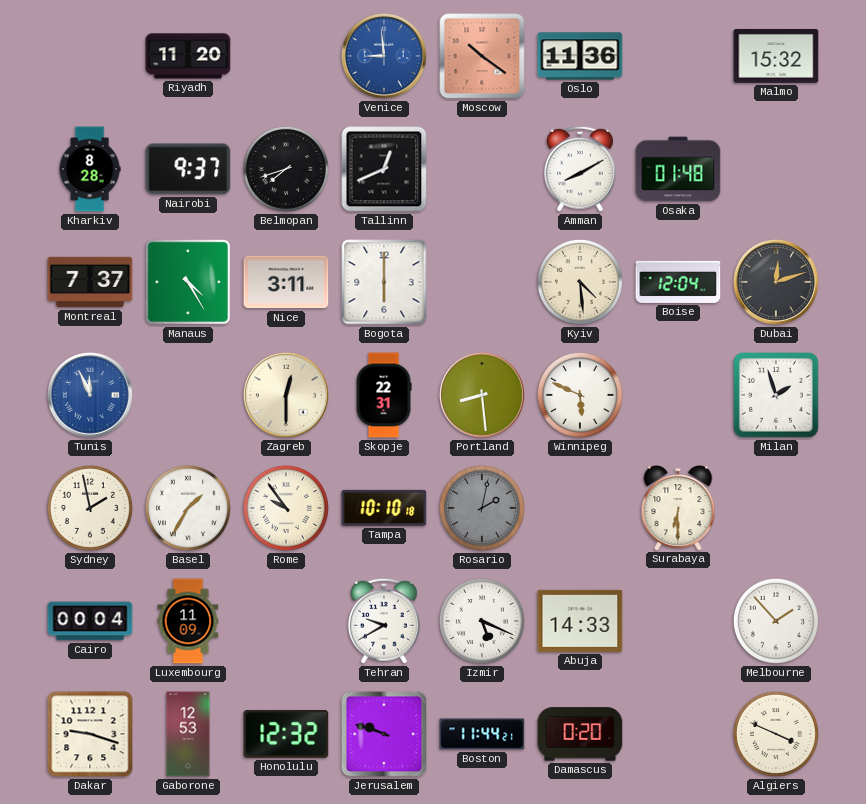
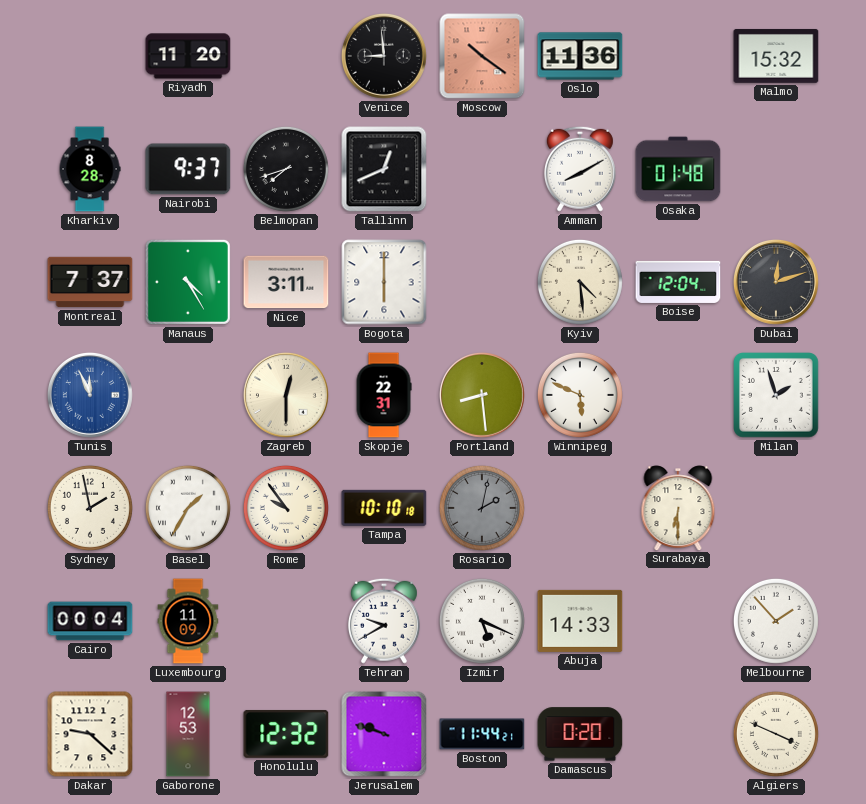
Venice dial: blue -> black (384, 56)
Dakar: 9:18 -> 9:22 (90, 734)
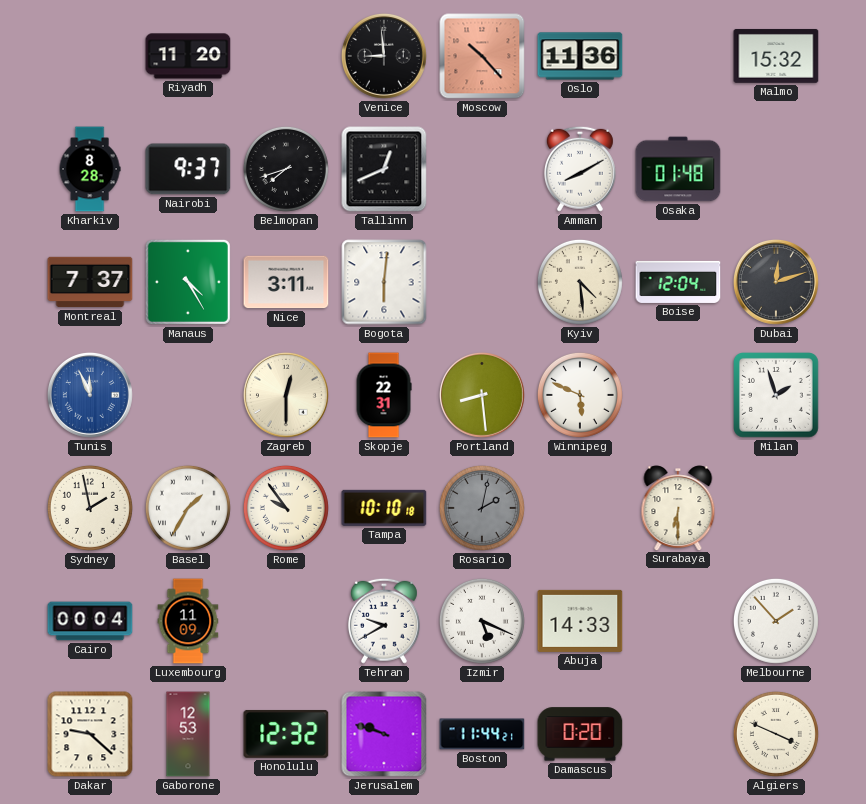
Moscow: 10:21 -> 10:23 (482, 56)
Bogota: 6:00 -> 6:01 (384, 282)
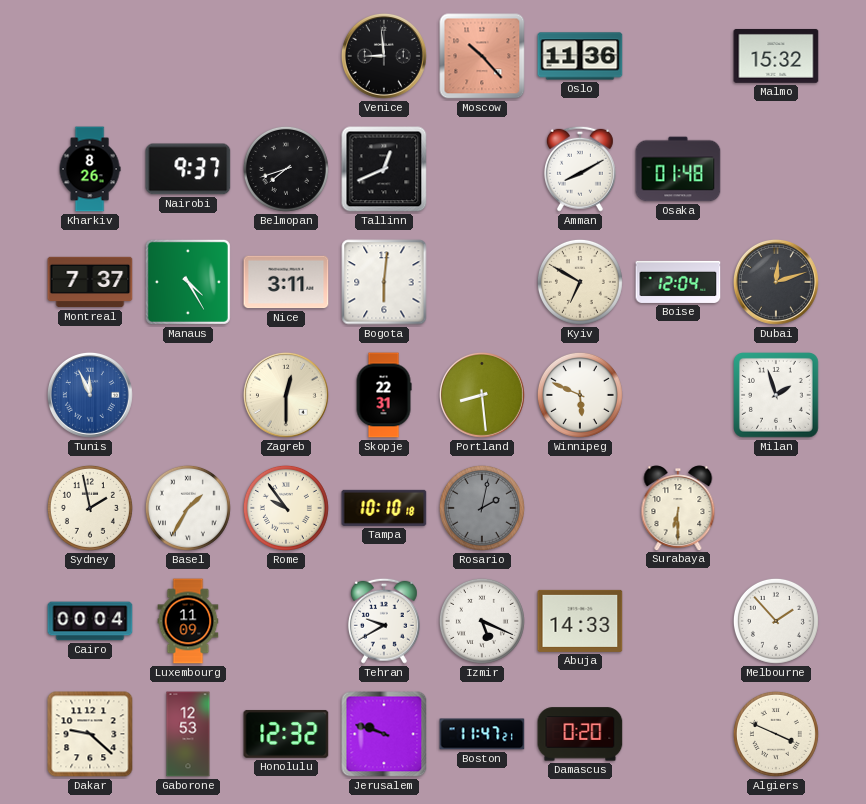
Riyadh: 11:20 -> none (188, 56)
Kharkiv: 8:28 -> 8:26 (90, 169)
Kyiv: 4:29 -> 6:50 (580, 282)
Boston: 11:44 -> 11:47 (482, 734)
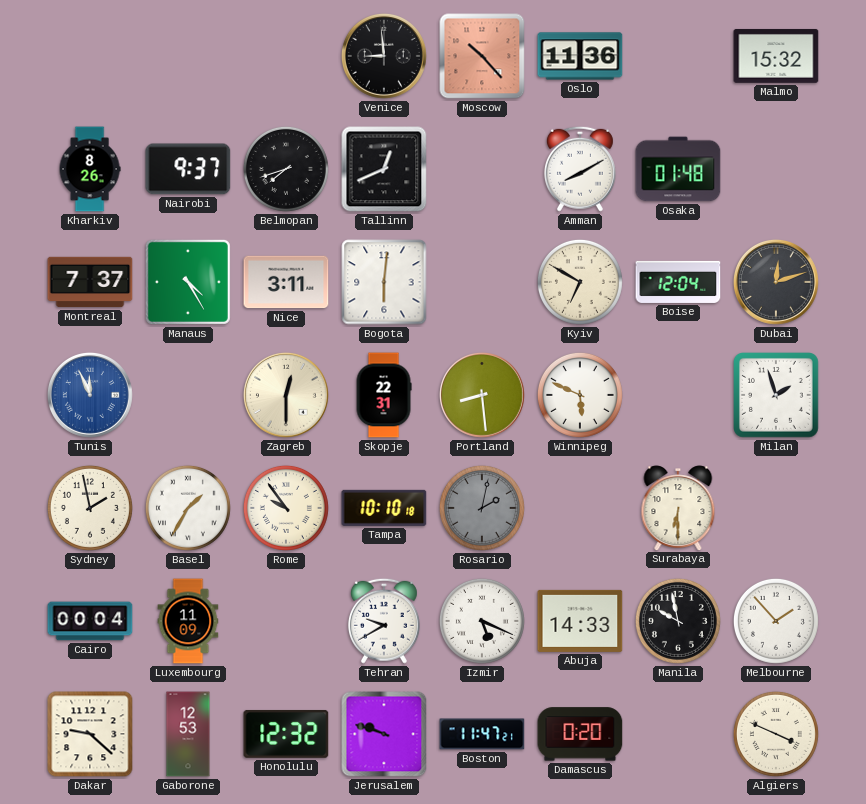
Manila: none -> 9:58 (678, 621)
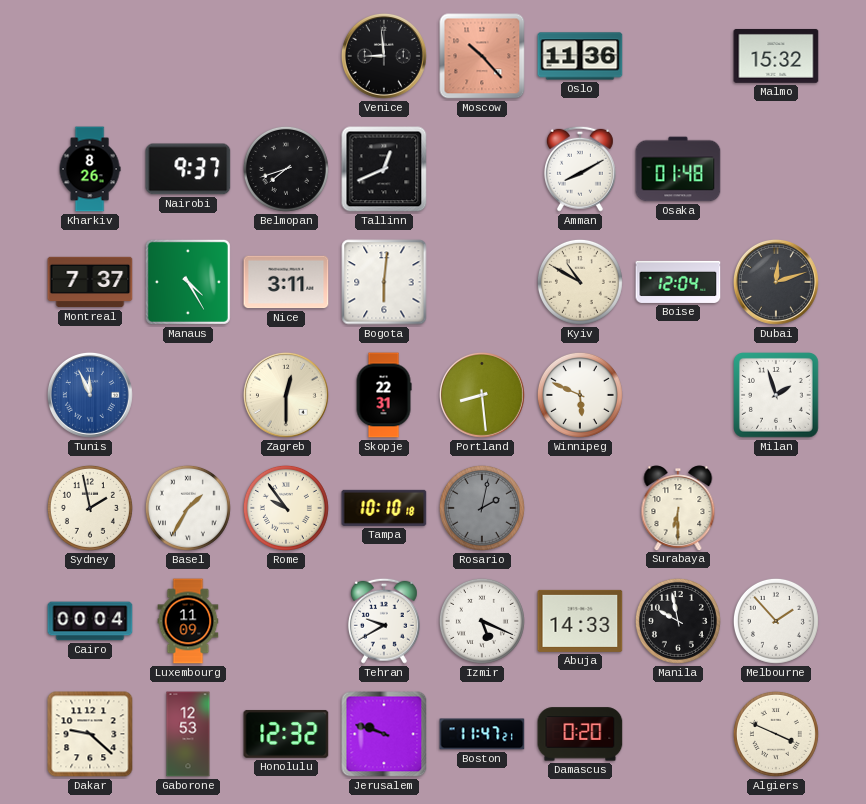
Kyiv: 6:50 -> 10:50 (580, 282)
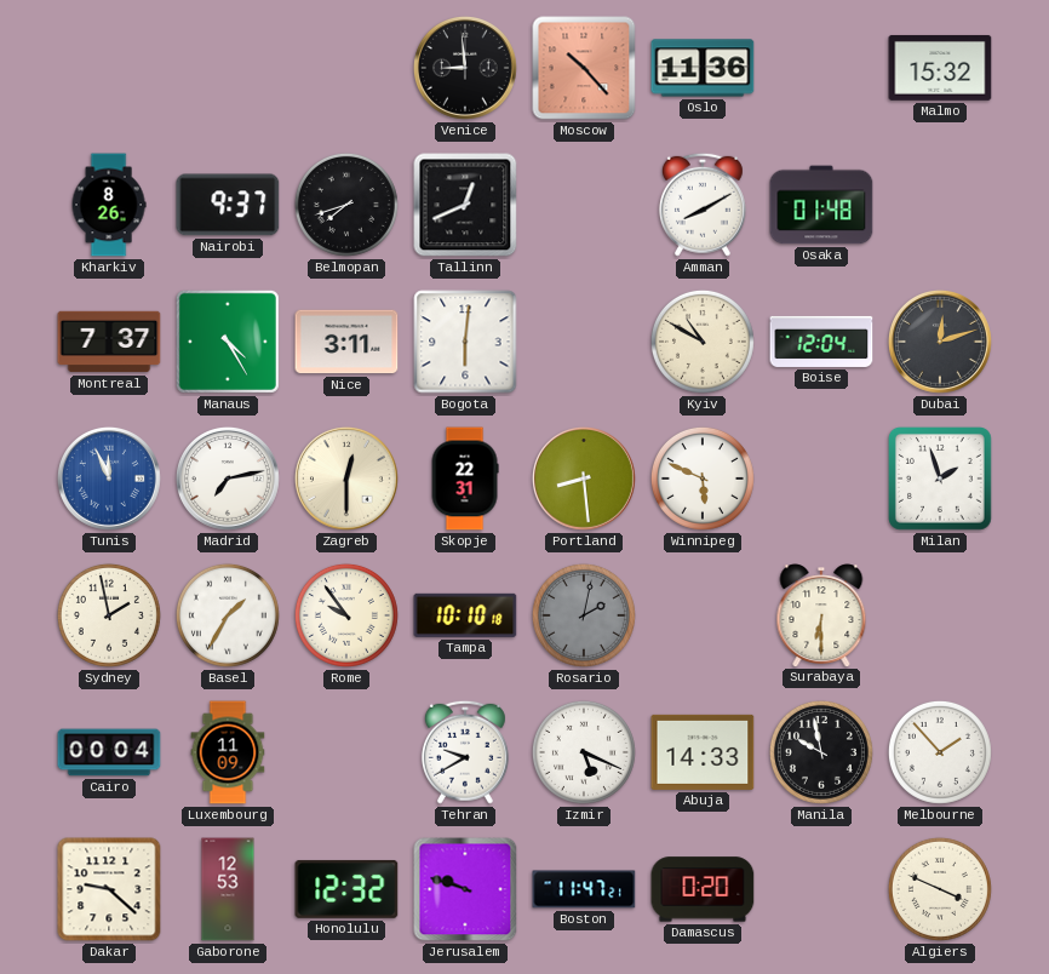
Madrid: none -> 7:13 (228, 479)
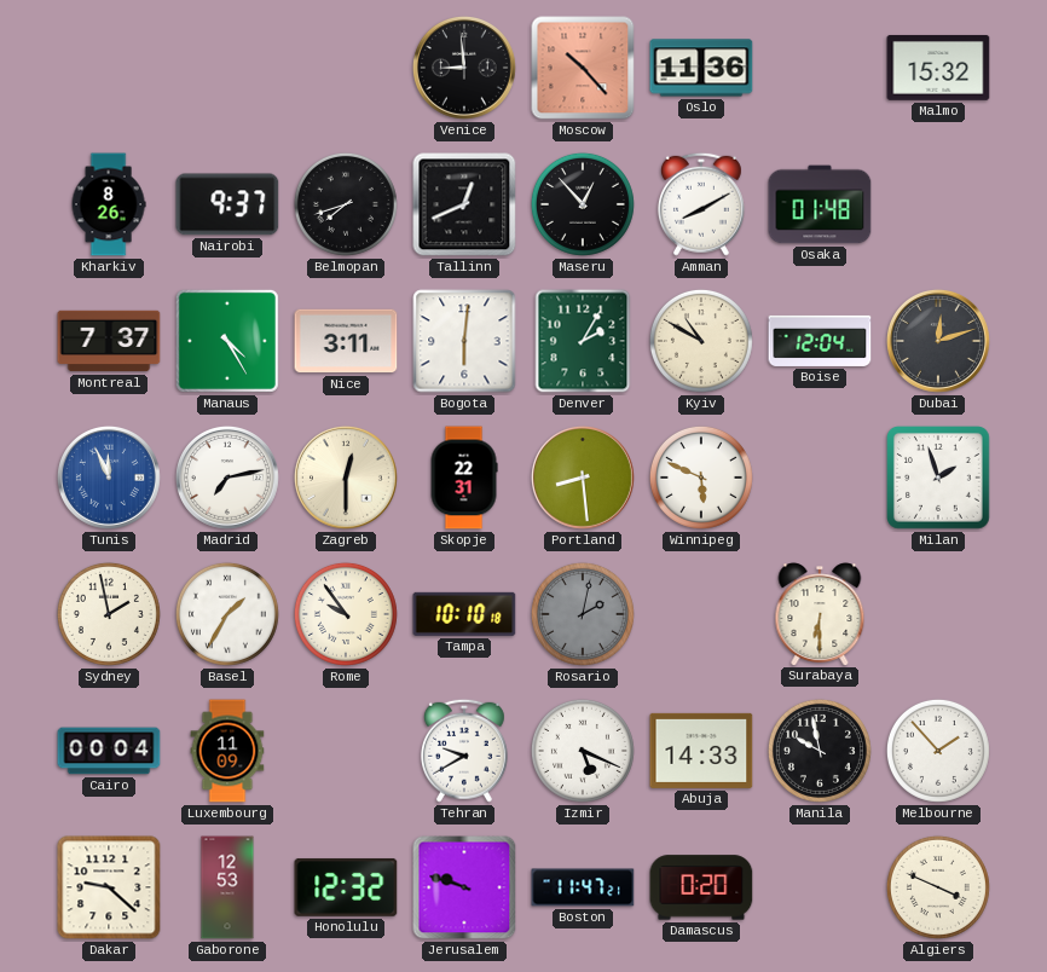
Maseru: none -> 12:53 (583, 204)
Denver: none -> 2:05 (583, 341)
